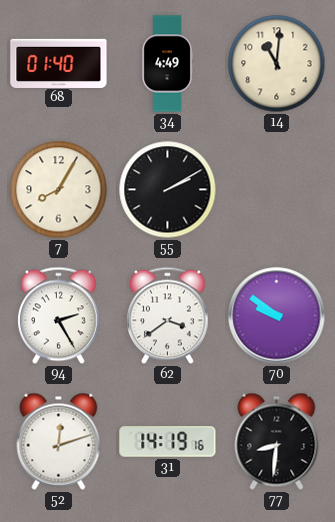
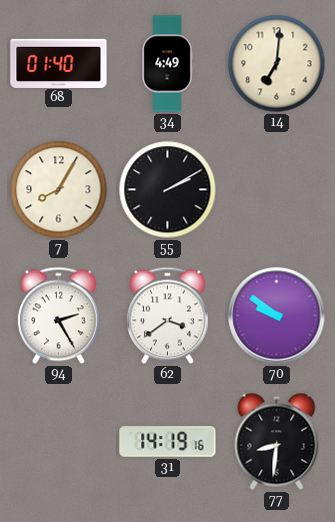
14: 11:01 -> 7:01 (277, 64)
52: 12:12 -> none (59, 441)
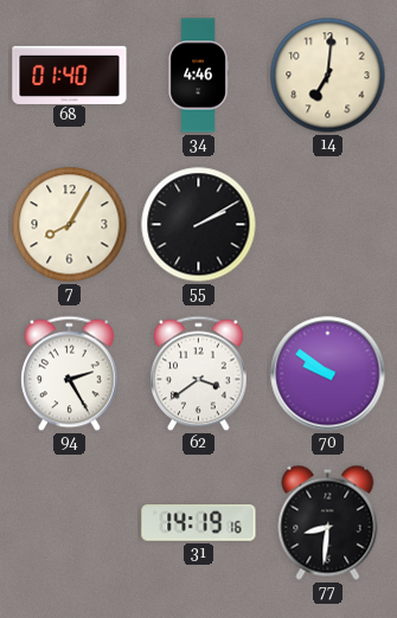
34: 4:49 -> 4:46 (198, 76)
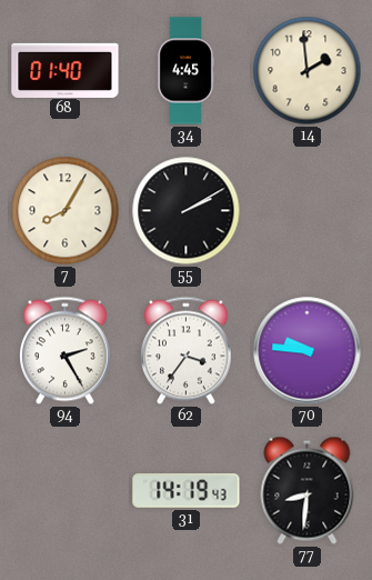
34: 4:46 -> 4:45 (185, 71)
14: 7:01 -> 1:59 (308, 71)
62: 3:39 -> 3:36 (187, 351)
70: 9:51 -> 9:46 (308, 351)
31: 14:19:16 -> 14:19:43 (187, 491)
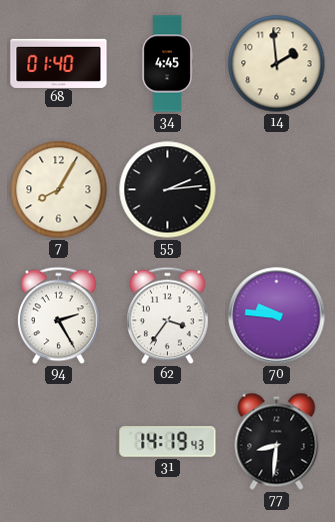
55: 2:10 -> 2:14 (168, 190)
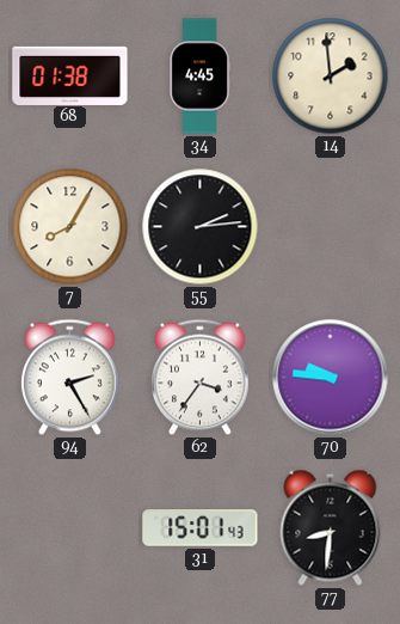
68: 01:40 -> 01:38 (70, 75)
31: 14:19 -> 15:01 (201, 528)
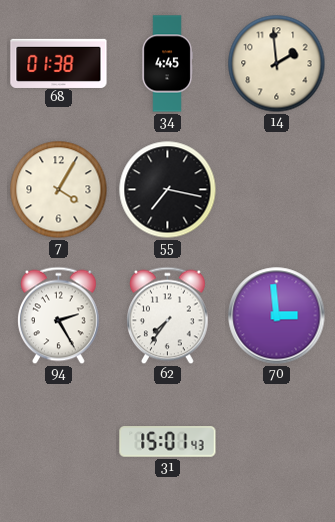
7: 8:05 -> 4:05 (59, 190)
55: 2:14 -> 7:17 (168, 190)
62: 3:36 -> 7:36 (168, 316)
70: 9:46 -> 2:59 (277, 316)
77: 8:31 -> none (331, 527)
